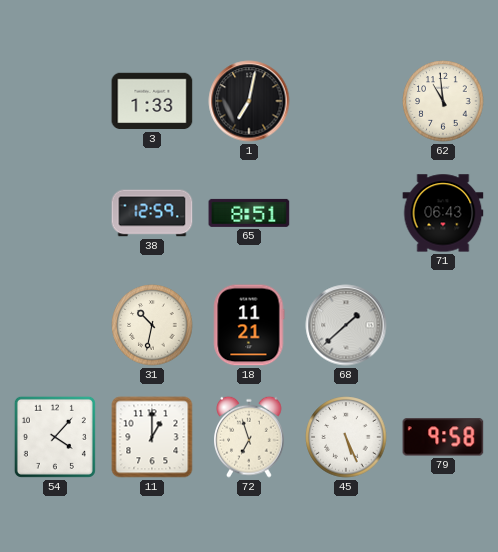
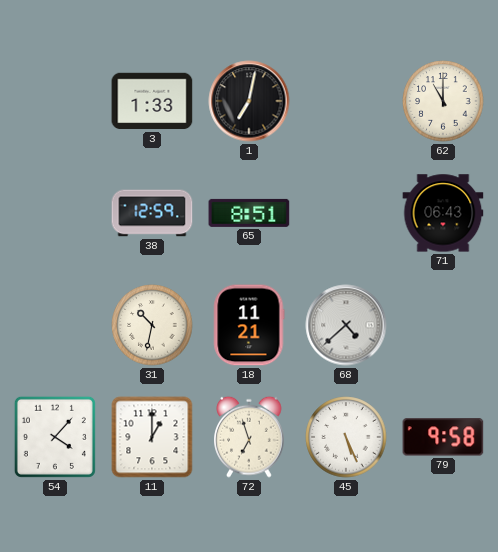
62: 10:59 -> 11:00 (443, 101)
68: 1:38 -> 4:38 (346, 325)
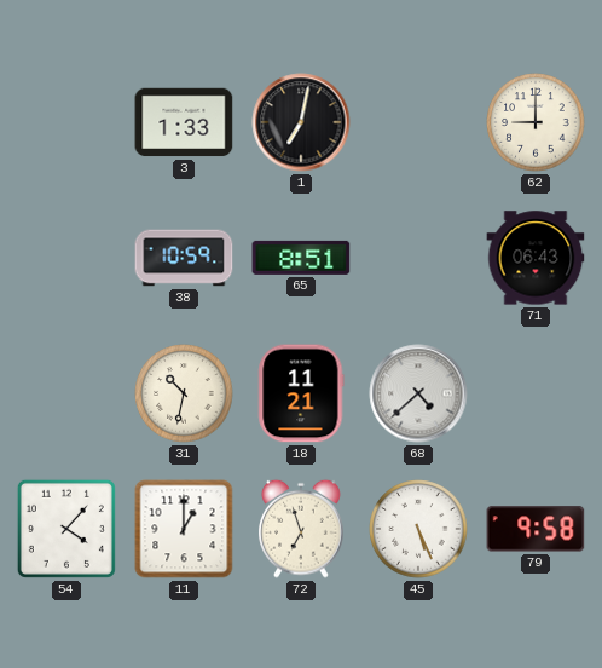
62: 11:00 -> 9:00 (536, 122)
38: 12:59 -> 10:59 (184, 258)
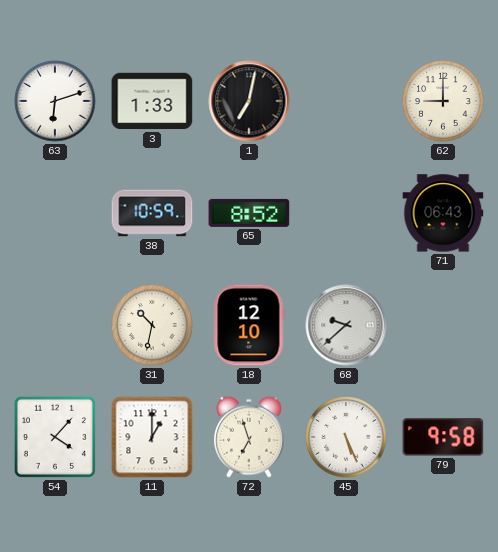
63: none -> 6:12 (55, 101)
65: 8:51 -> 8:52 (249, 213)
18: 11:21 -> 12:10 (249, 325)
68: 4:38 -> 9:38 (346, 325)
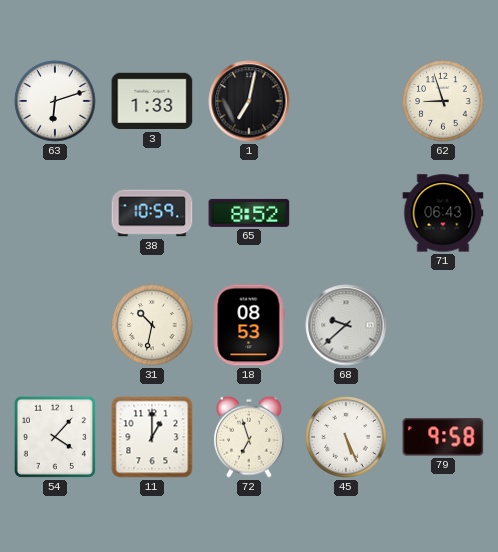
62: 9:00 -> 8:57 (443, 101)
18: 12:10 -> 08:53 (249, 325)
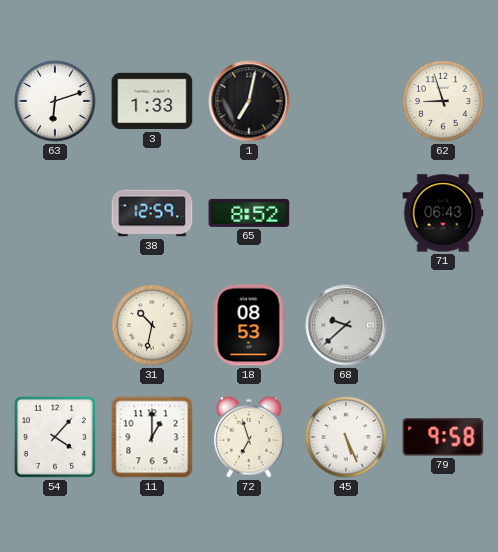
38: 10:59 -> 12:59 (152, 213)
